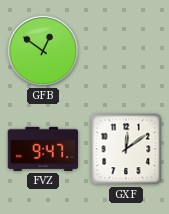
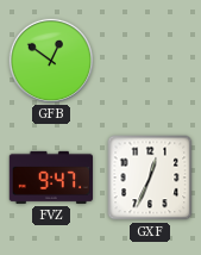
GXF: 12:09 -> 12:34 (150, 178)
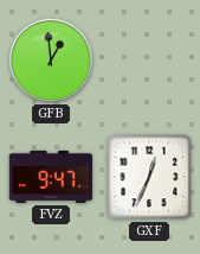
GFB: 12:51 -> 12:59 (50, 59)
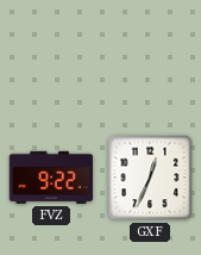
GFB: 12:59 -> none (50, 59)
FVZ: 9:47 -> 9:22 (50, 178)
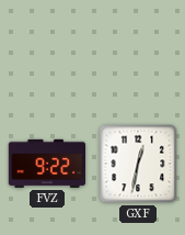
GXF: 12:34 -> 12:32 (138, 164)
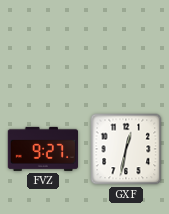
FVZ: 9:22 -> 9:27 (42, 149)
